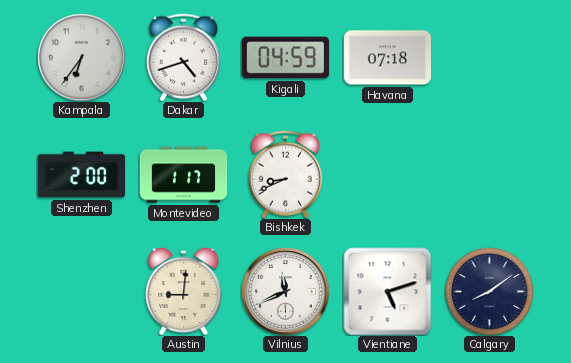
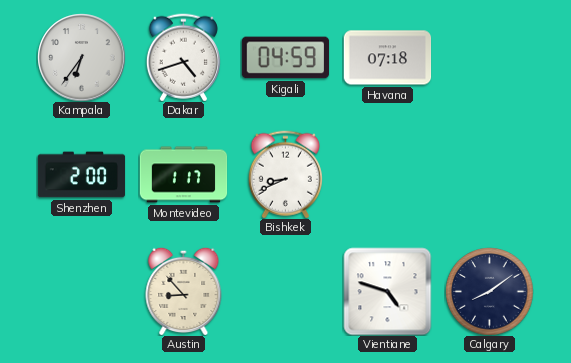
Austin: 9:01 -> 8:53 (184, 291)
Vilnius: 11:41 -> none (285, 291)
Vientiane: 5:12 -> 4:48 (387, 291)
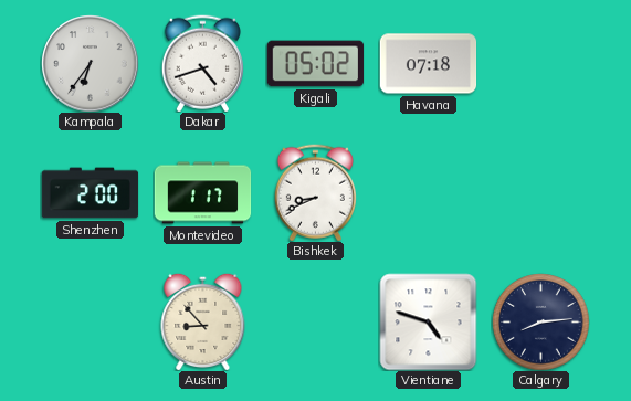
Kigali: 04:59 -> 05:02 (315, 64)
Calgary: 8:09 -> 8:14 (540, 321)
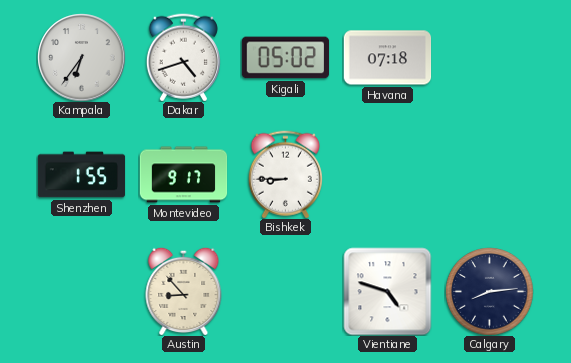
Shenzhen: 2:00 -> 1:55 (81, 175)
Montevideo: 1:17 -> 9:17 (183, 175)
Bishkek: 8:41 -> 8:45 (285, 174)
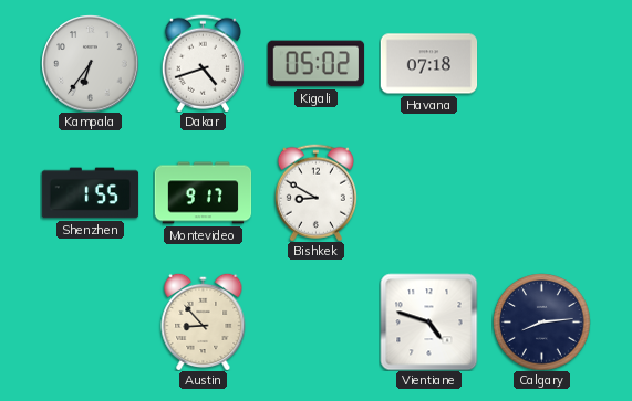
Bishkek: 8:45 -> 8:50 (315, 192)
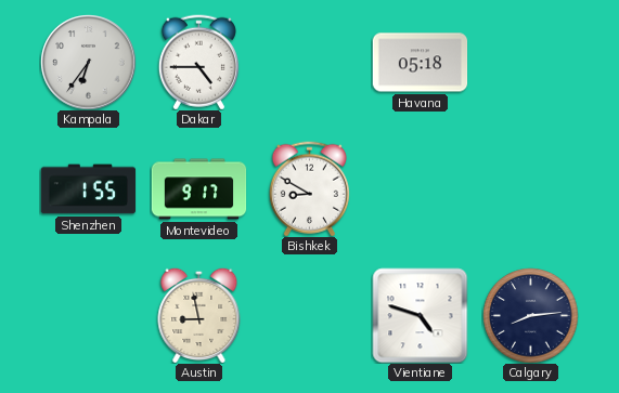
Dakar: 4:42 -> 4:45 (198, 62)
Kigali: 05:02 -> none (315, 64)
Havana: 07:18 -> 05:18 (420, 63)
Austin: 8:53 -> 8:58 (199, 315)
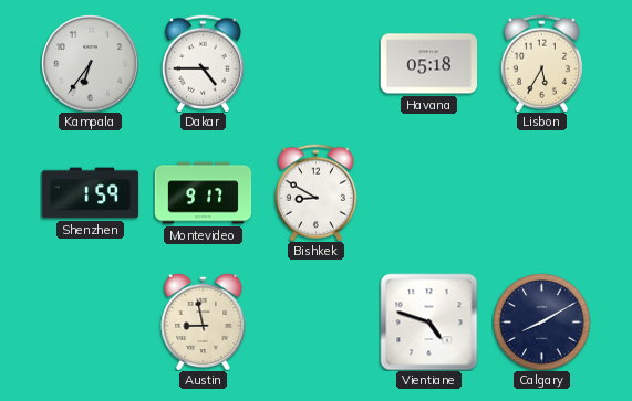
Lisbon: none -> 5:35 (541, 63)
Shenzhen: 1:55 -> 1:59 (90, 193)
Calgary: 8:14 -> 8:10 (541, 321)
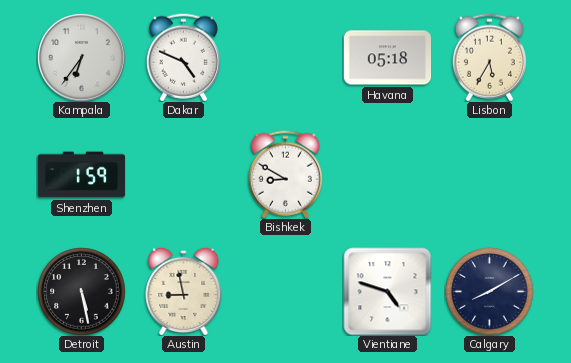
Dakar: 4:45 -> 4:49 (183, 57)
Montevideo: 9:17 -> none (203, 193)
Detroit: none -> 5:28 (81, 291)
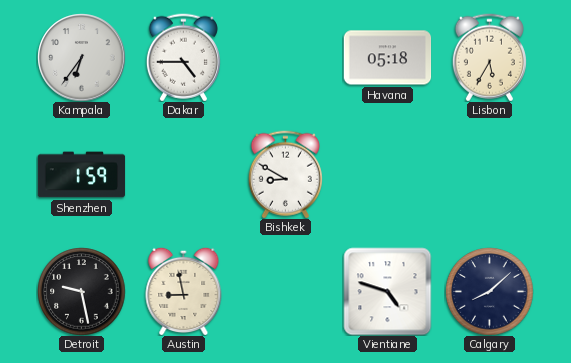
Dakar: 4:49 -> 4:45 (183, 57)
Detroit: 5:28 -> 9:28 (81, 291)
Calgary: 8:10 -> 8:08 (489, 291)
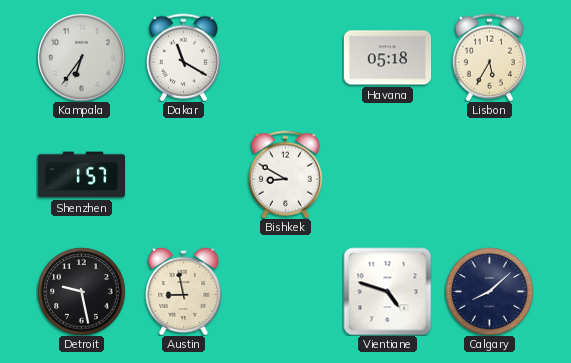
Dakar: 4:45 -> 11:20 (183, 57)
Shenzhen: 1:59 -> 1:57 (81, 175)
